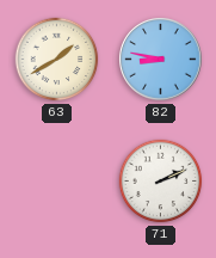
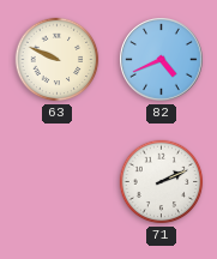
63: 1:40 -> 9:49 (58, 60)
82: 8:47 -> 4:41 (162, 60)
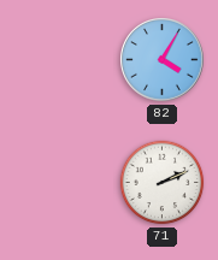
63: 9:49 -> none (58, 60)
82: 4:41 -> 4:05 (163, 60)
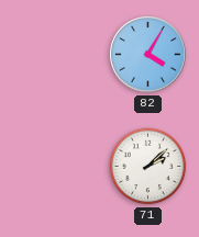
71: 2:11 -> 2:08 (148, 167)
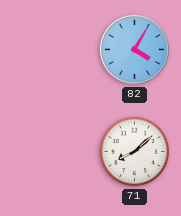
71: 2:08 -> 8:08 (135, 152)
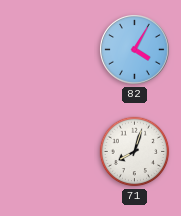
71: 8:08 -> 8:03 (135, 152)
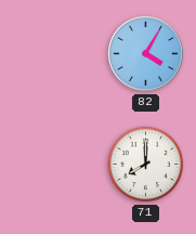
71: 8:03 -> 8:00 (146, 165)
